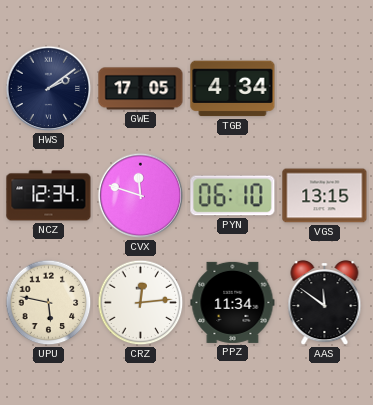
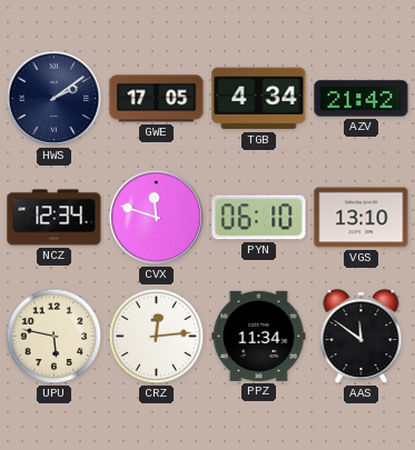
AZV: none -> 21:42 (362, 99)
VGS: 13:15 -> 13:10 (362, 218)
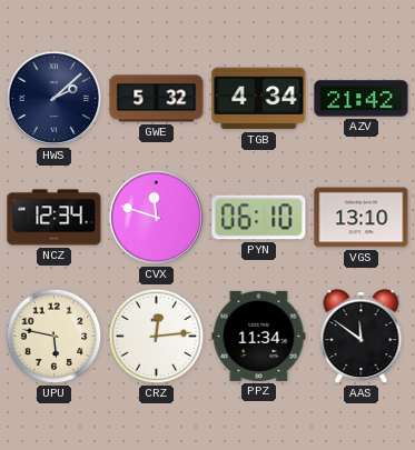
HWS: 2:09 -> 2:08 (55, 99)
GWE: 17:05 -> 5:32 (157, 99)
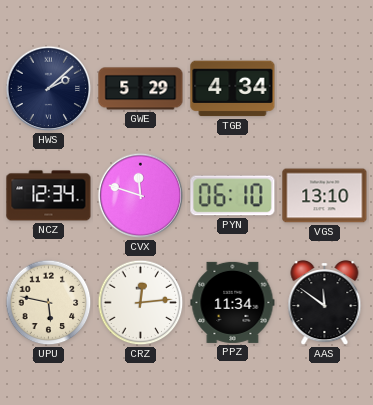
GWE: 5:32 -> 5:29 (141, 89)
AZV: 21:42 -> none (362, 99)
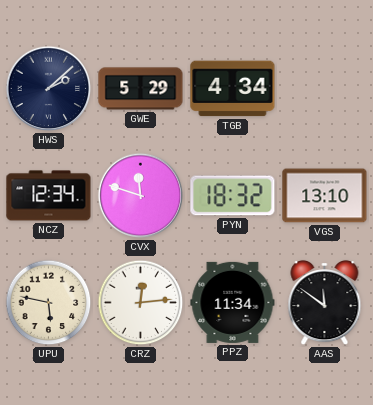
PYN: 06:10 -> 18:32 (233, 196)
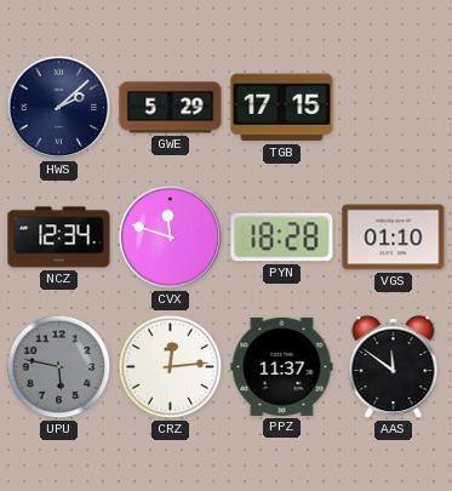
TGB: 4:34 -> 17:15 (282, 108)
PYN: 18:32 -> 18:28 (282, 238)
VGS: 13:10 -> 01:10 (394, 238)
UPU dial: cream -> grey (59, 367)
PPZ: 11:34 -> 11:37 (282, 366)
